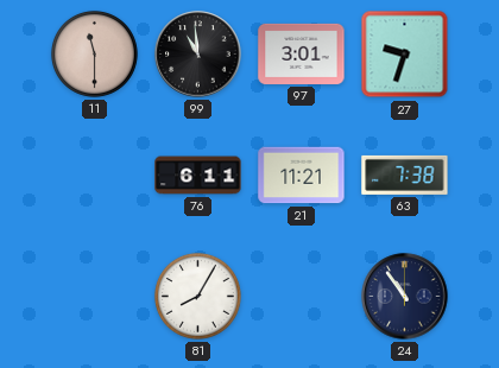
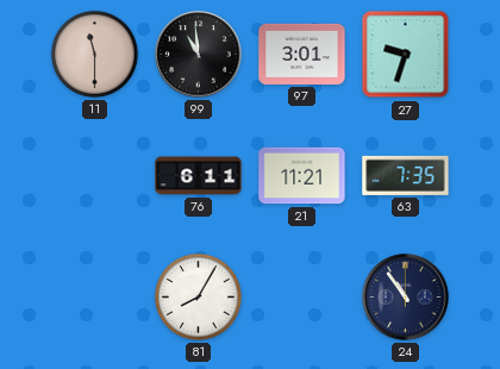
63: 7:38 -> 7:35 (406, 175)
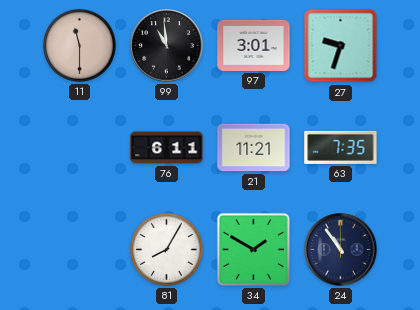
34: none -> 1:50 (253, 249)
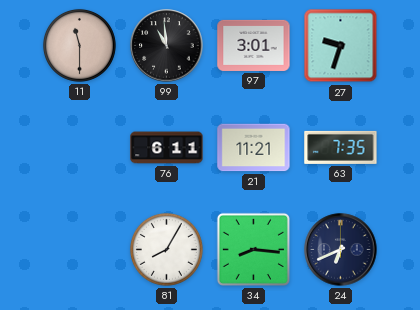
34: 1:50 -> 8:16 (253, 249)
24: 10:54 -> 6:41 (341, 250)
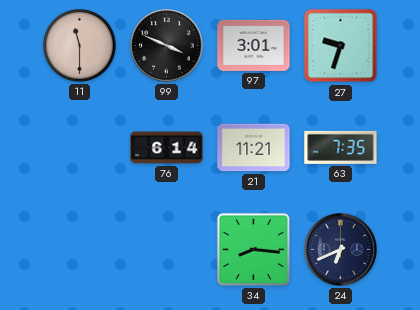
99: 10:59 -> 3:49 (167, 46)
76: 6:11 -> 6:14 (167, 148)
81: 8:05 -> none (166, 249)
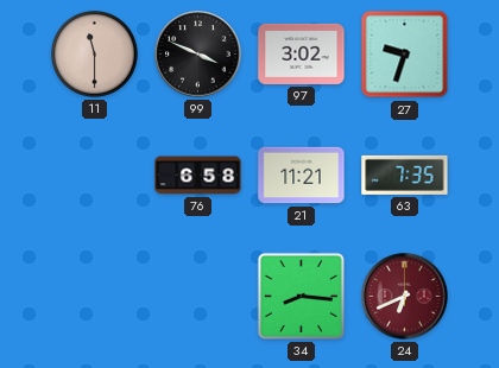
97: 3:01 -> 3:02 (302, 53)
76: 6:14 -> 6:58 (198, 176)
24 dial: navy -> burgundy (405, 297)
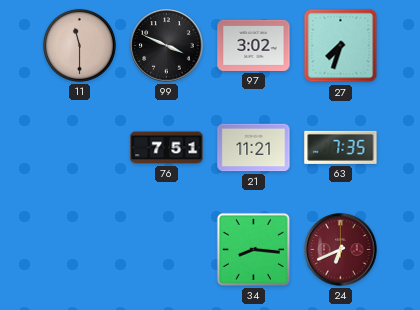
27: 9:33 -> 7:33 (341, 46)
76: 6:58 -> 7:51 (167, 148)
